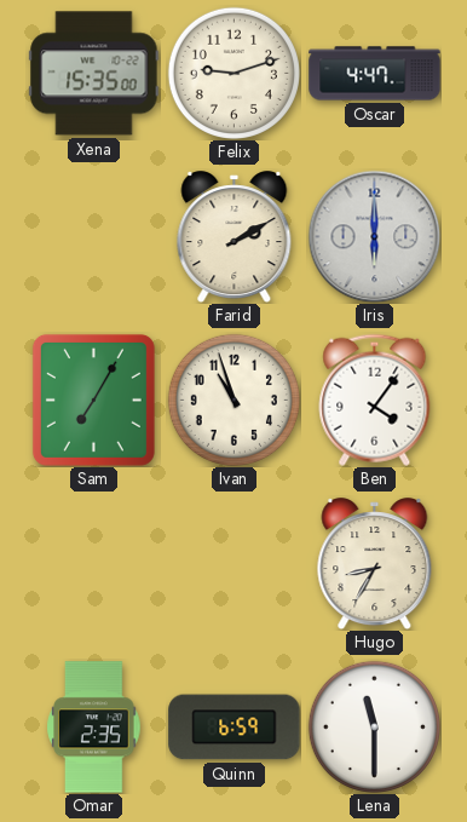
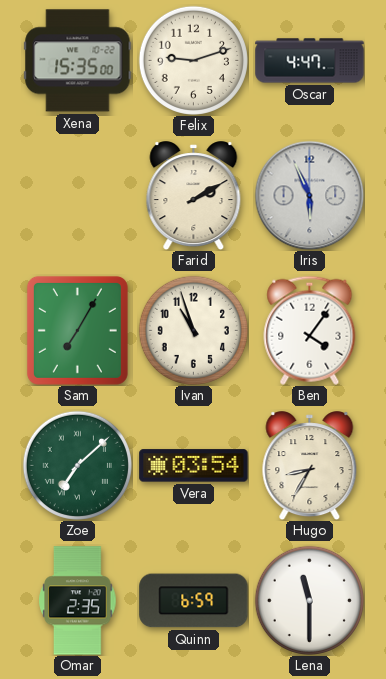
Iris: 6:00 -> 5:56 (309, 195)
Zoe: none -> 7:08 (77, 465)
Vera: none -> 03:54 (194, 466)
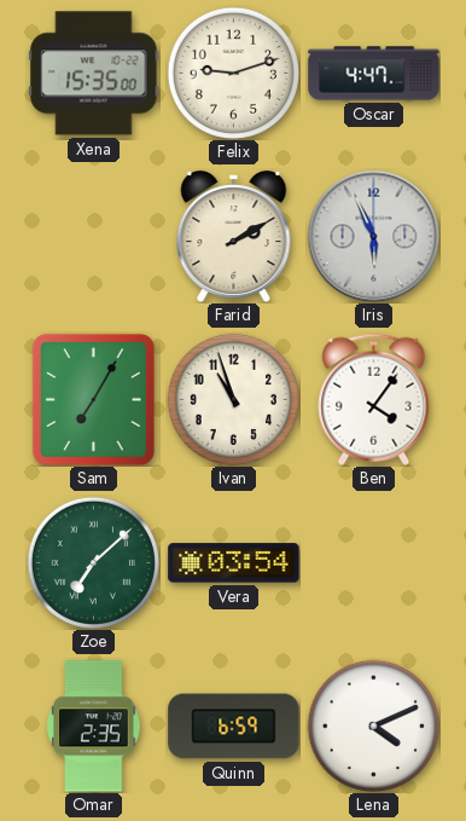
Hugo: 8:35 -> none (310, 466)
Lena: 11:30 -> 4:11 (373, 725)
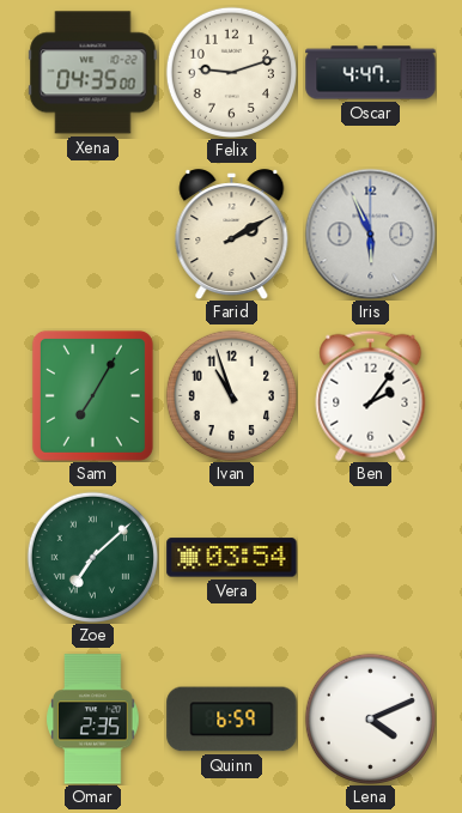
Xena: 15:35 -> 04:35 (93, 73)
Ben: 4:06 -> 2:06 (371, 395)
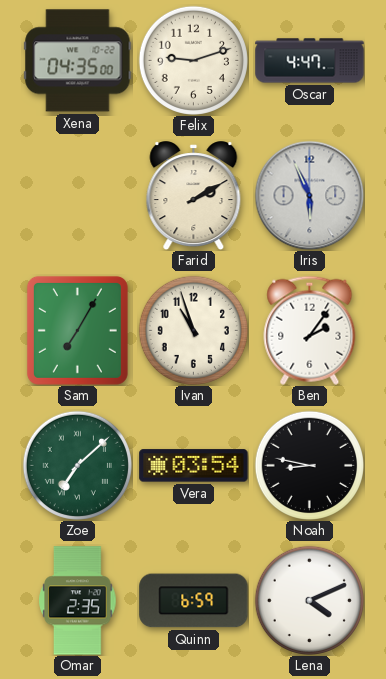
Noah: none -> 8:47 (309, 465)
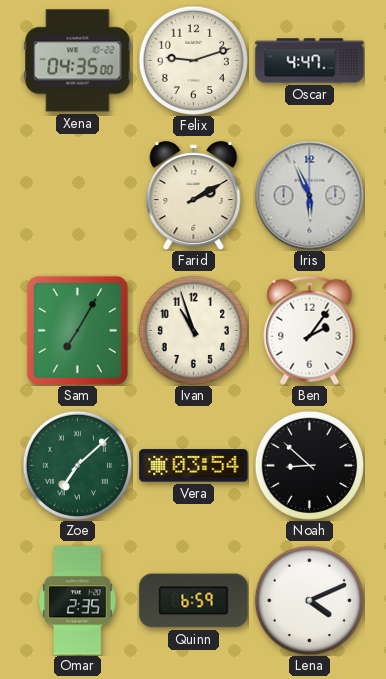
Noah: 8:47 -> 8:52 (309, 465)
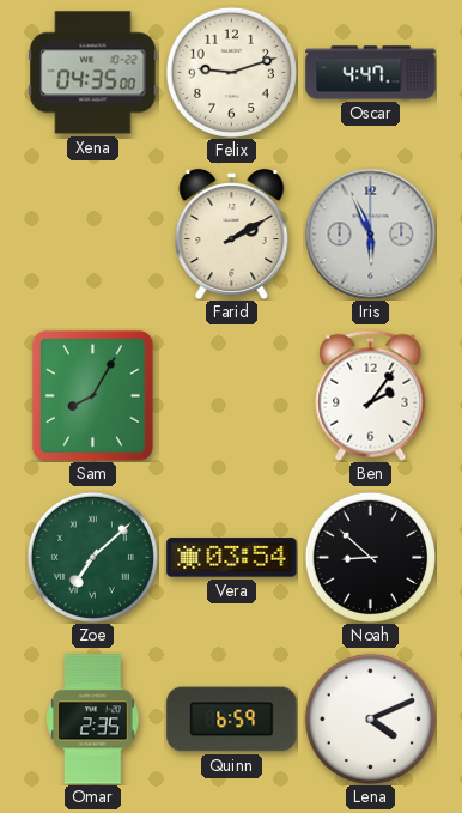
Sam: 7:05 -> 8:05 (92, 395)
Ivan: 10:57 -> none (193, 330)
